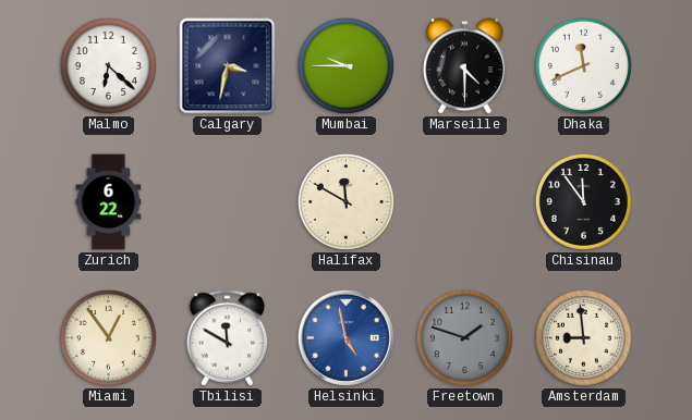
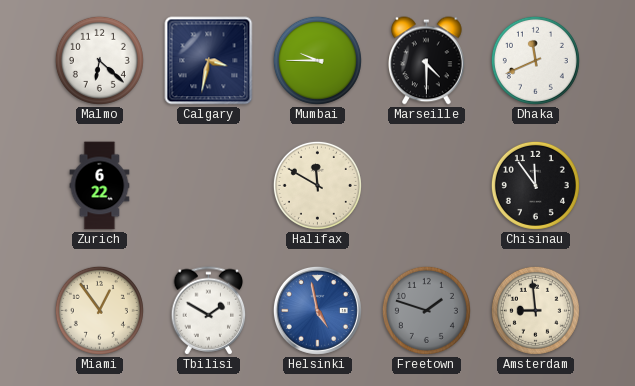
Tbilisi: 11:50 -> 1:50 (209, 311)
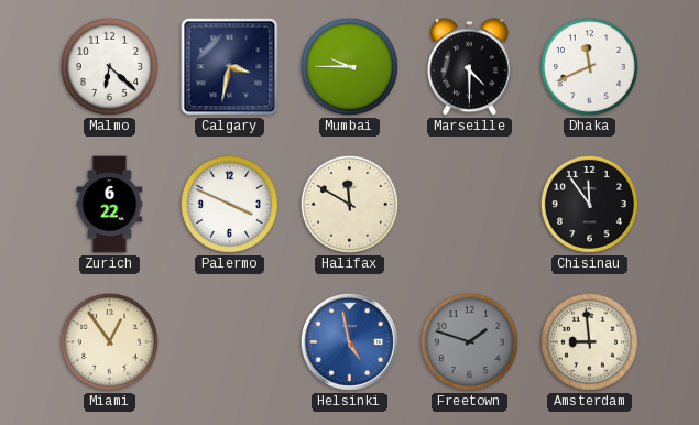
Palermo: none -> 3:49 (229, 204)
Tbilisi: 1:50 -> none (209, 311)
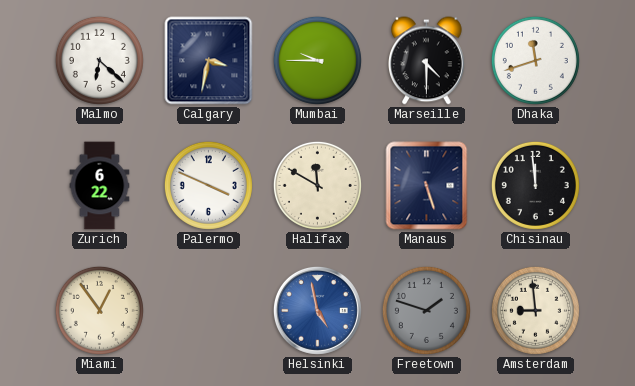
Dhaka: 11:41 -> 11:42 (535, 60)
Manaus: none -> 5:27 (427, 186)
Chisinau: 11:54 -> 11:59 (535, 185)
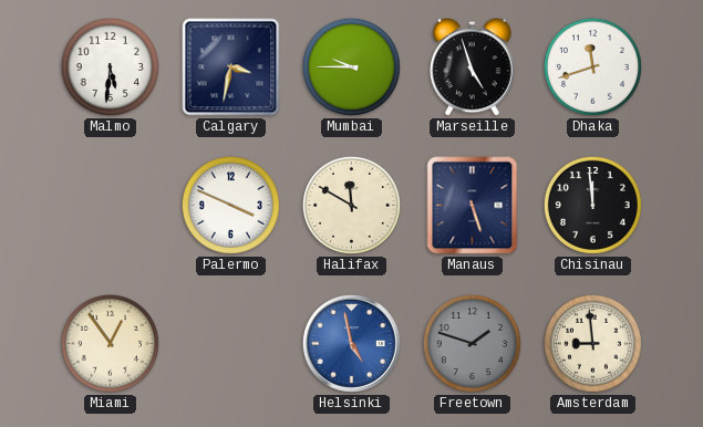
Malmo: 6:22 -> 5:31 (110, 66)
Marseille: 4:30 -> 4:57 (473, 67)
Zurich: 6:22 -> none (100, 186)
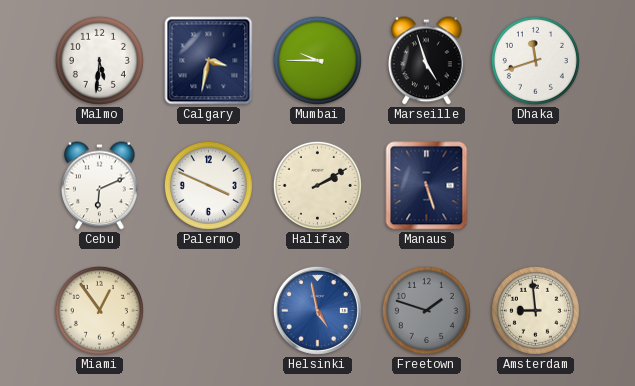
Cebu: none -> 6:11 (100, 186)
Halifax: 11:50 -> 2:10 (317, 185)
Chisinau: 11:59 -> none (592, 205)
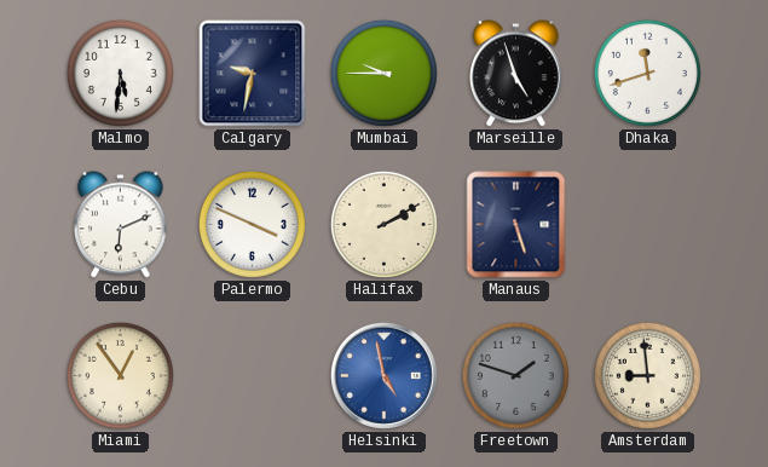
Calgary: 3:32 -> 9:32 (253, 74)
